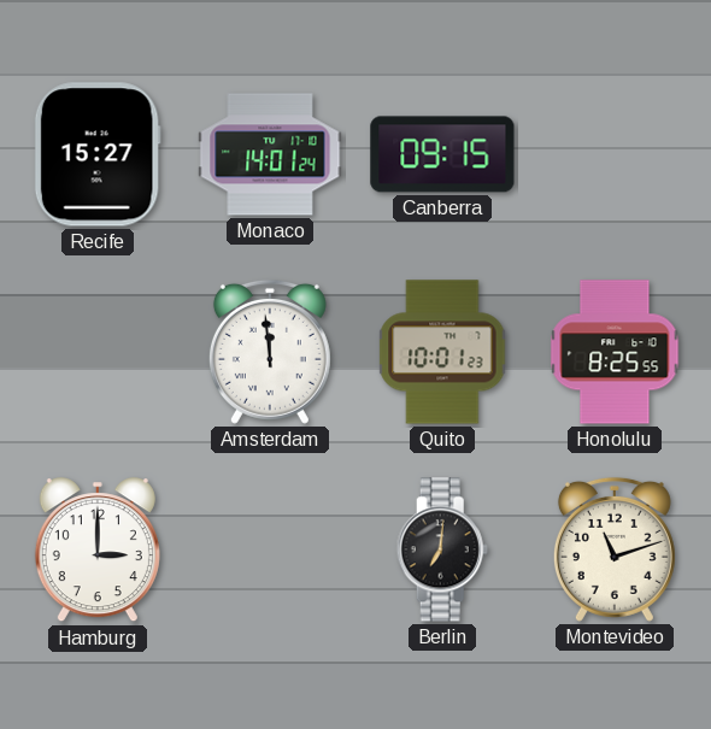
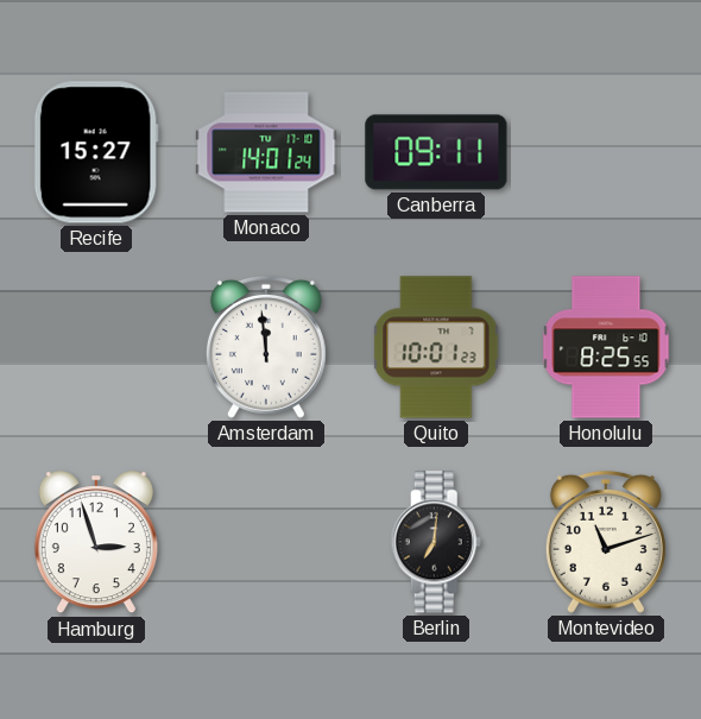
Canberra: 09:15 -> 09:11 (436, 152)
Hamburg: 3:00 -> 2:57 (96, 543)
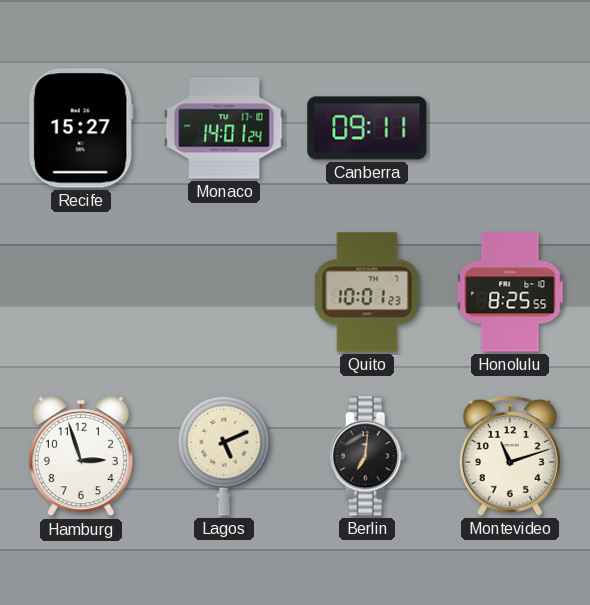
Amsterdam: 11:59 -> none (266, 347)
Lagos: none -> 5:11 (224, 456)
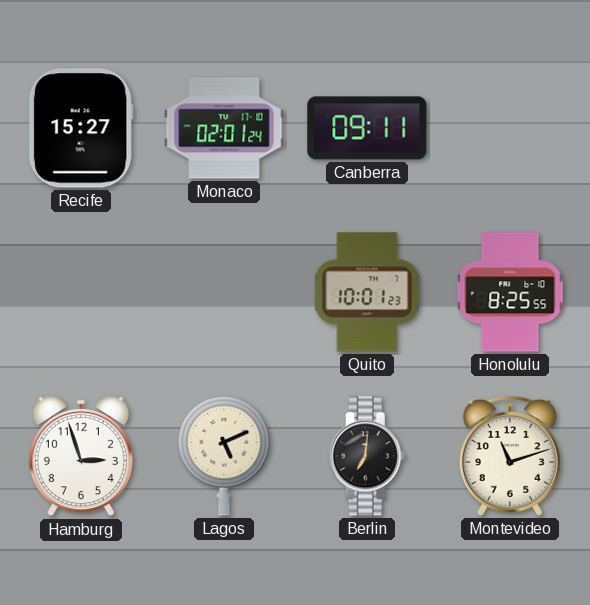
Monaco: 14:01 -> 02:01 (224, 128)
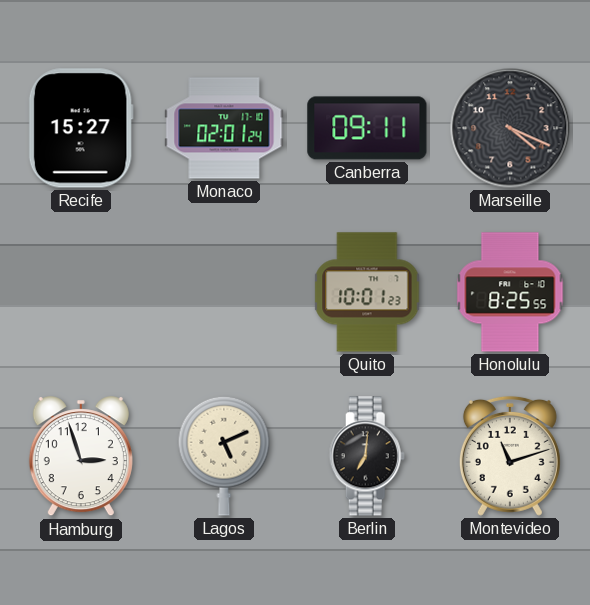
Marseille: none -> 4:19 (510, 128)
